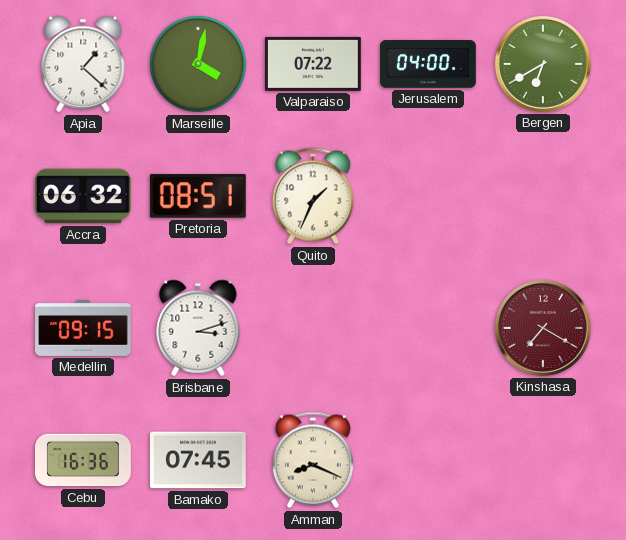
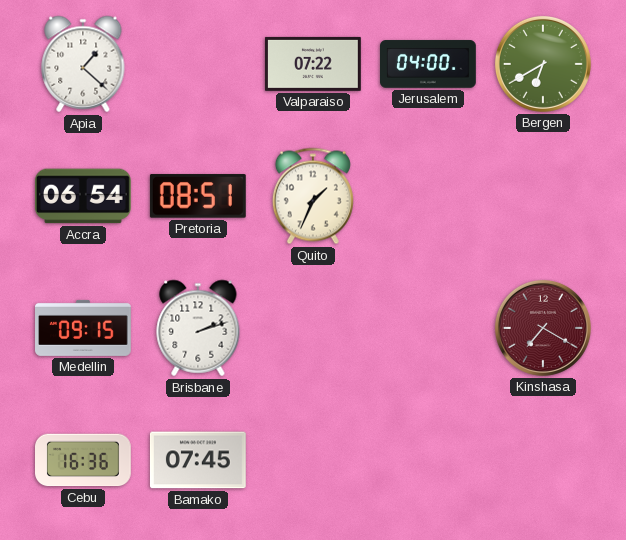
Marseille: 4:02 -> none (199, 65)
Accra: 06:32 -> 06:54 (83, 196)
Brisbane: 3:12 -> 2:12 (198, 328)
Amman: 8:19 -> none (313, 460)
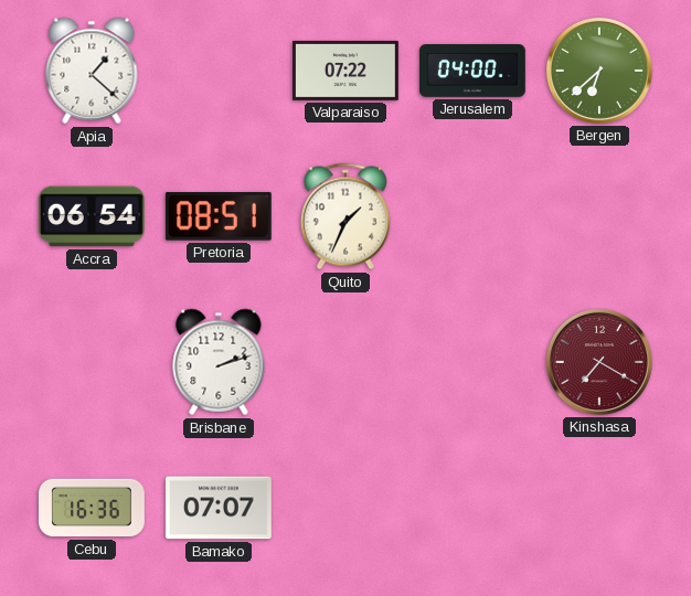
Bergen: 6:40 -> 6:38 (599, 71)
Medellin: 09:15 -> none (84, 328)
Bamako: 07:45 -> 07:07 (219, 508)
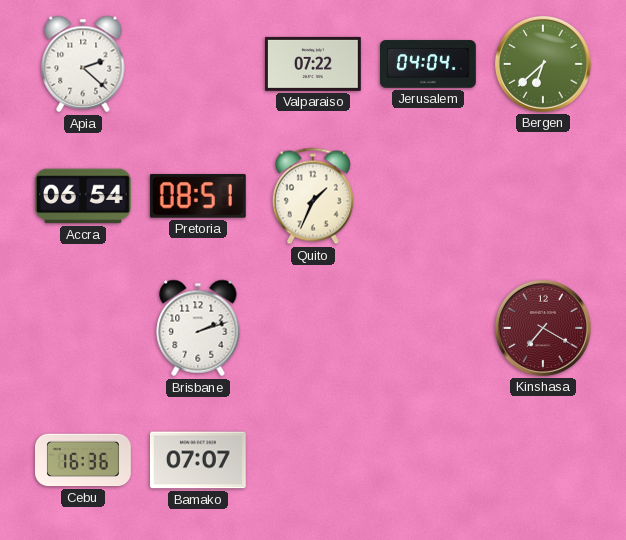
Apia: 1:22 -> 2:22 (83, 64)
Jerusalem: 04:00 -> 04:04 (429, 64)
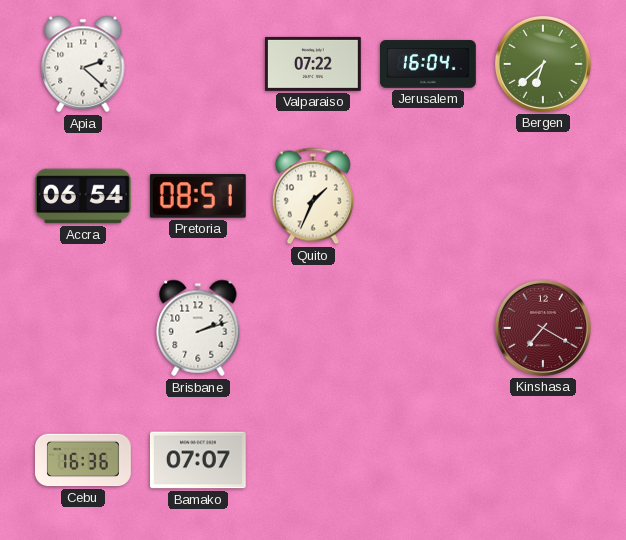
Jerusalem: 04:04 -> 16:04 (429, 64)
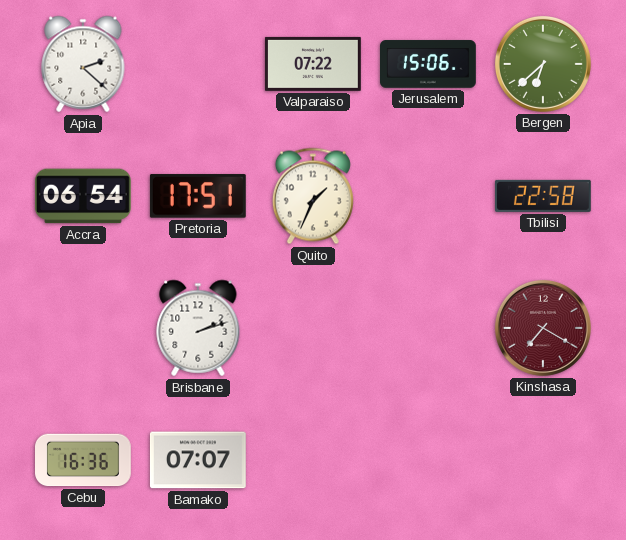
Jerusalem: 16:04 -> 15:06 (429, 64)
Pretoria: 08:51 -> 17:51 (198, 196)
Tbilisi: none -> 22:58 (543, 196)
